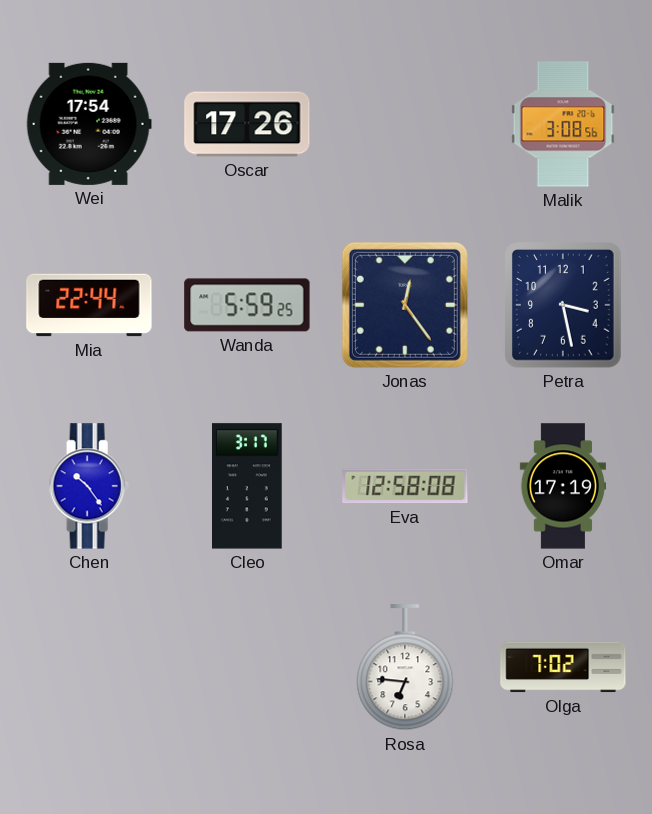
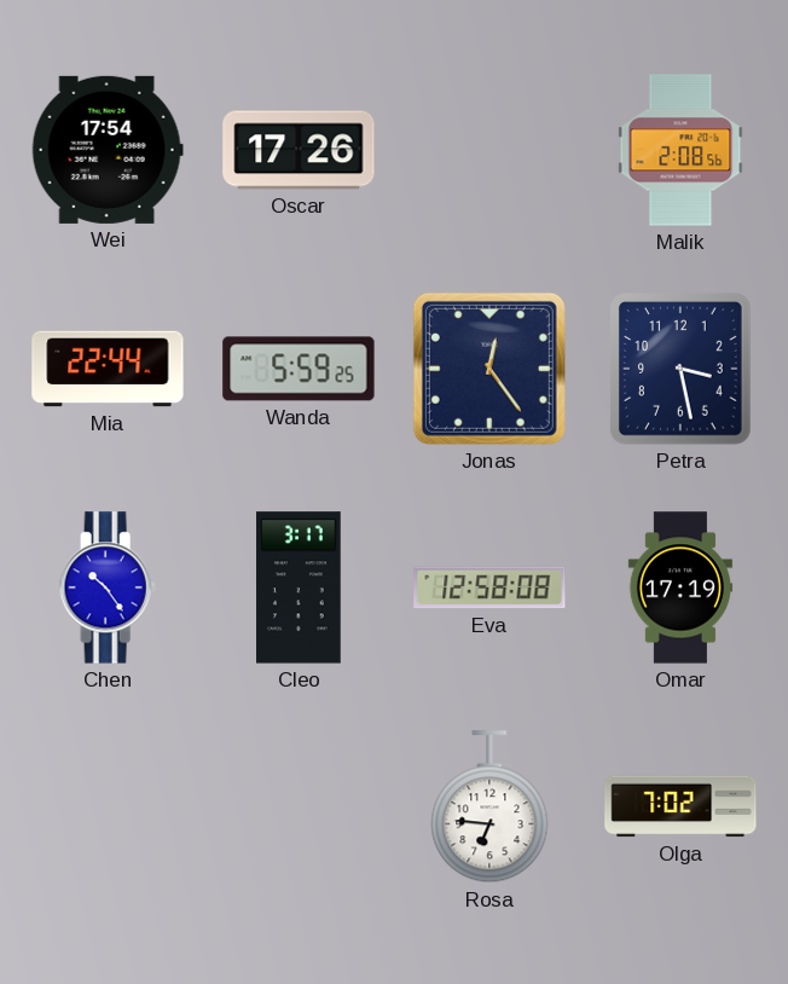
Malik: 3:08 -> 2:08 (680, 150)
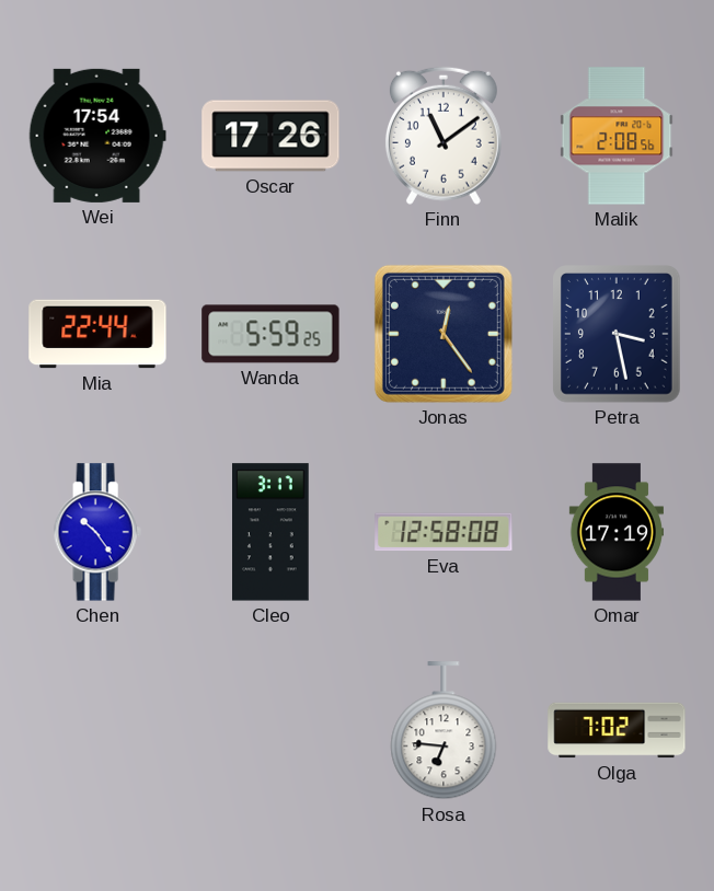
Finn: none -> 11:09 (444, 136)
